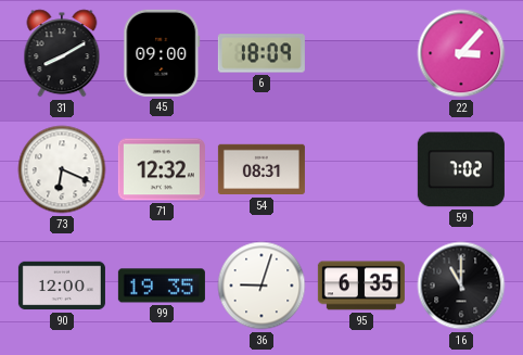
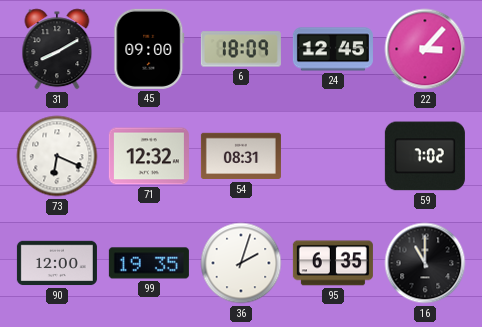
24: none -> 12:45 (333, 49)
36: 9:03 -> 2:03 (241, 263)
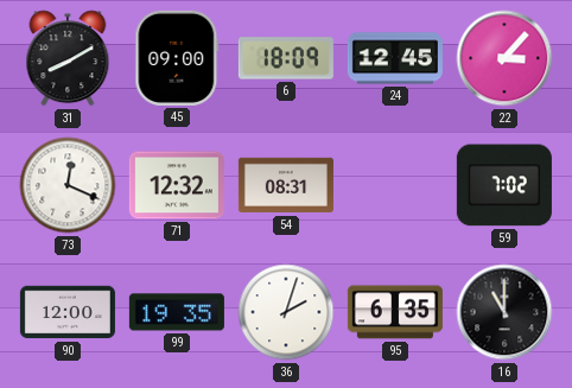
73: 6:19 -> 12:19 (68, 185)
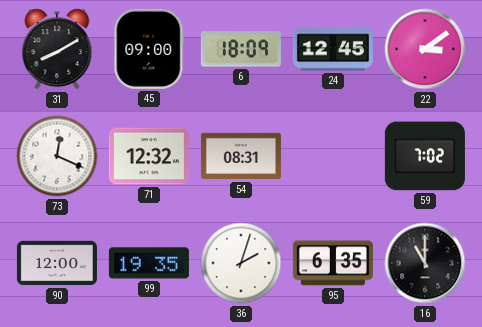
22: 3:07 -> 3:09 (425, 49)
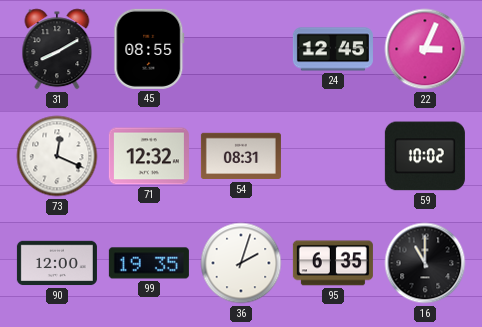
45: 09:00 -> 08:55 (149, 49)
6: 18:09 -> none (241, 49)
22: 3:09 -> 3:04 (425, 49)
59: 7:02 -> 10:02 (425, 156)
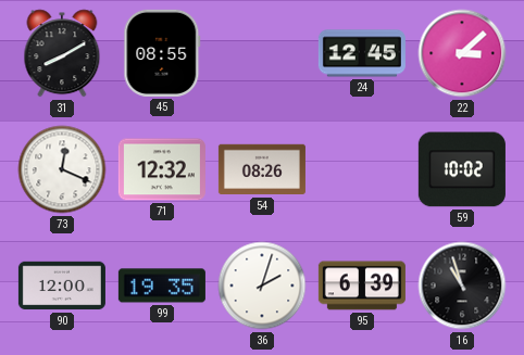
22: 3:04 -> 3:08 (462, 53)
54: 08:31 -> 08:26 (262, 169)
95: 6:35 -> 6:39 (362, 286)
16: 11:00 -> 10:57 (462, 286)
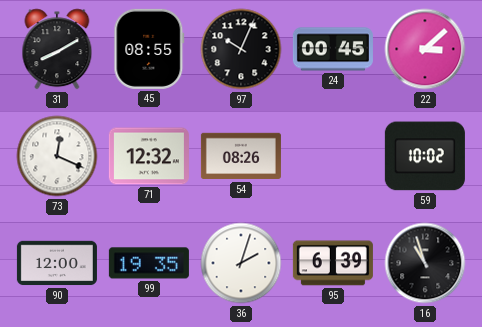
97: none -> 10:04 (241, 49)
24: 12:45 -> 00:45 (333, 49)
